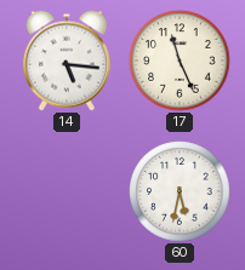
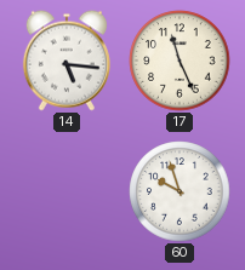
60: 5:32 -> 9:57 (180, 191)
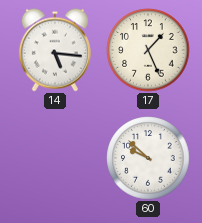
17: 11:26 -> 1:26 (148, 50)
60: 9:57 -> 9:52 (148, 158)
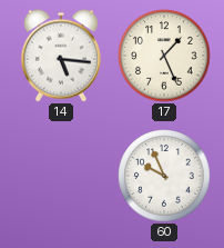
60: 9:52 -> 9:56 (164, 176)
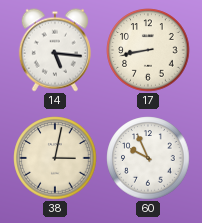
17: 1:26 -> 8:43 (148, 50)
38: none -> 3:02 (55, 158)
